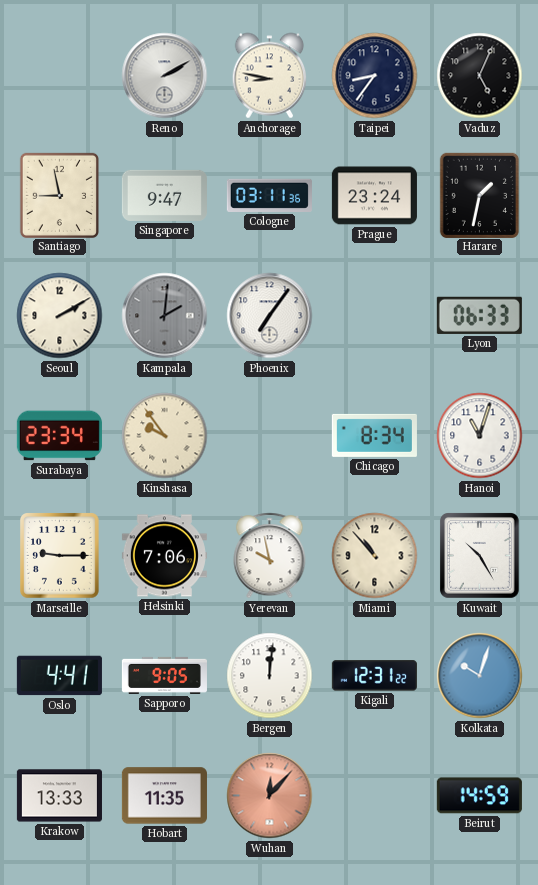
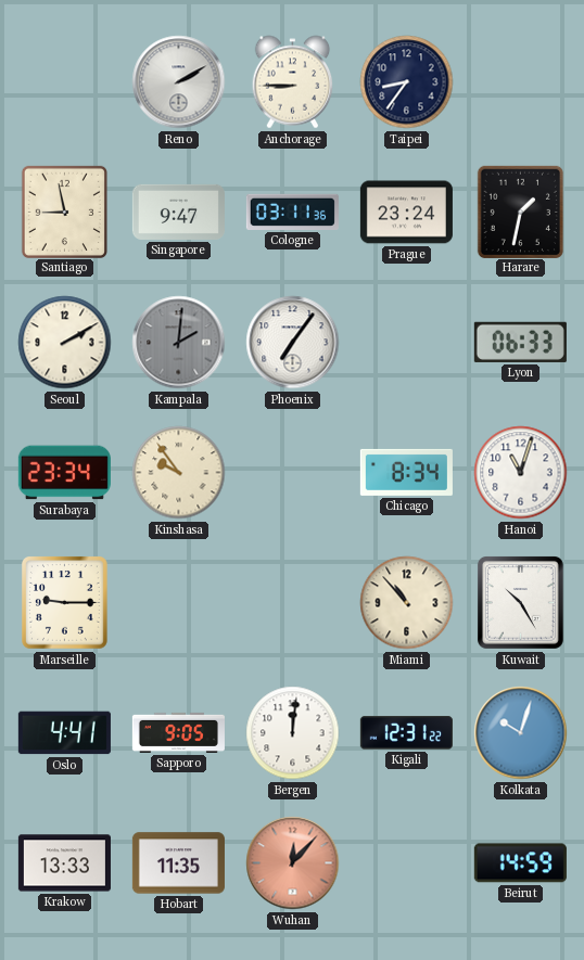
Anchorage: 8:47 -> 8:45 (293, 82)
Vaduz: 5:04 -> none (480, 76)
Helsinki: 7:06 -> none (164, 556)
Yerevan: 9:58 -> none (270, 556)
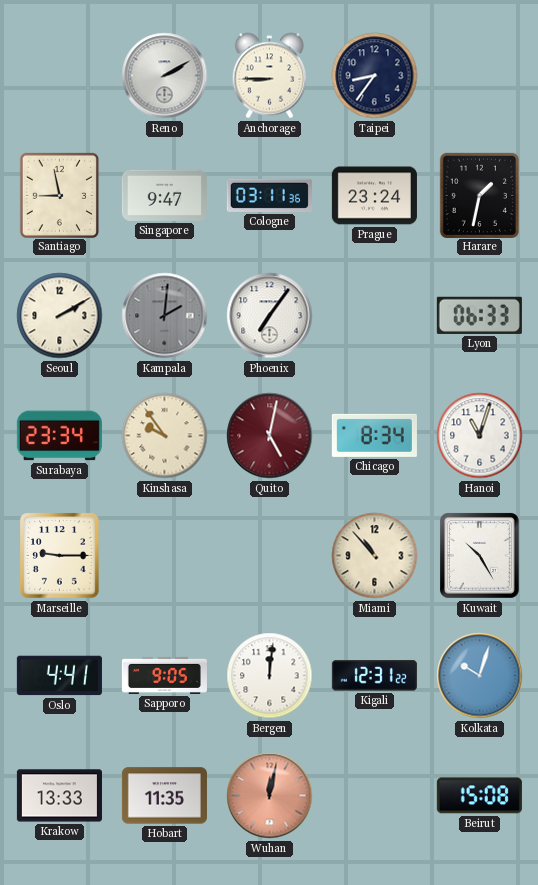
Quito: none -> 5:02 (270, 436)
Wuhan: 12:07 -> 12:02 (270, 796)
Beirut: 14:59 -> 15:08 (479, 796)
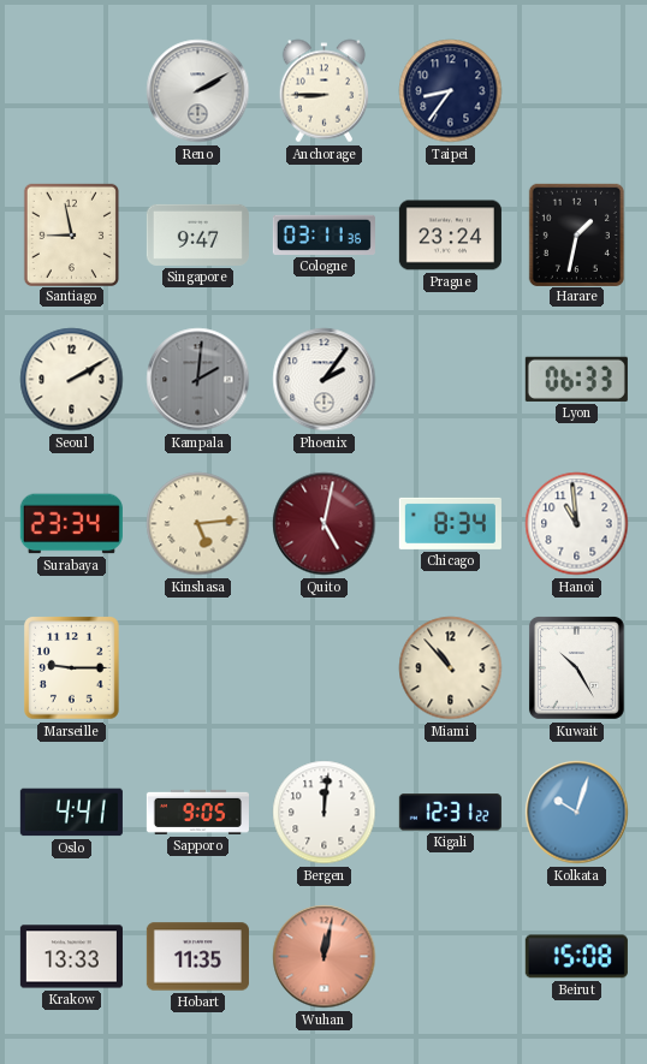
Phoenix: 7:06 -> 2:06 (325, 380)
Kinshasa: 9:54 -> 5:14 (198, 524)
Hanoi: 11:03 -> 10:59 (577, 524)
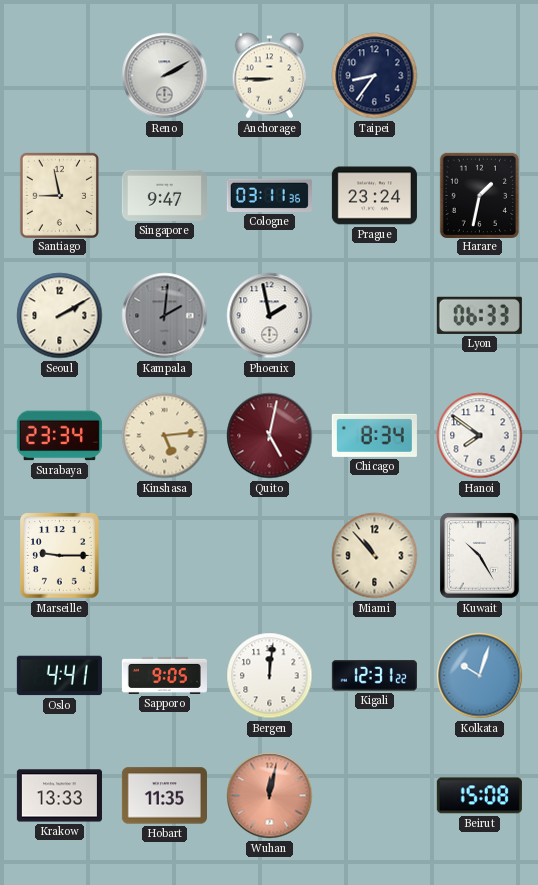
Phoenix: 2:06 -> 1:58 (270, 316)
Hanoi: 10:59 -> 7:51 (480, 436)
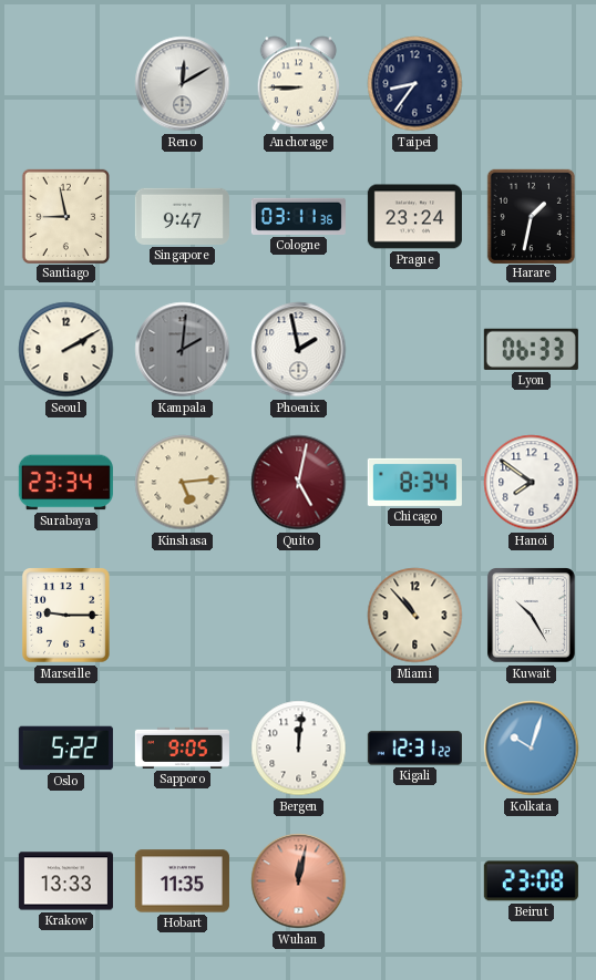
Reno: 2:10 -> 12:10 (183, 84)
Oslo: 4:41 -> 5:22 (65, 749)
Beirut: 15:08 -> 23:08 (531, 881)
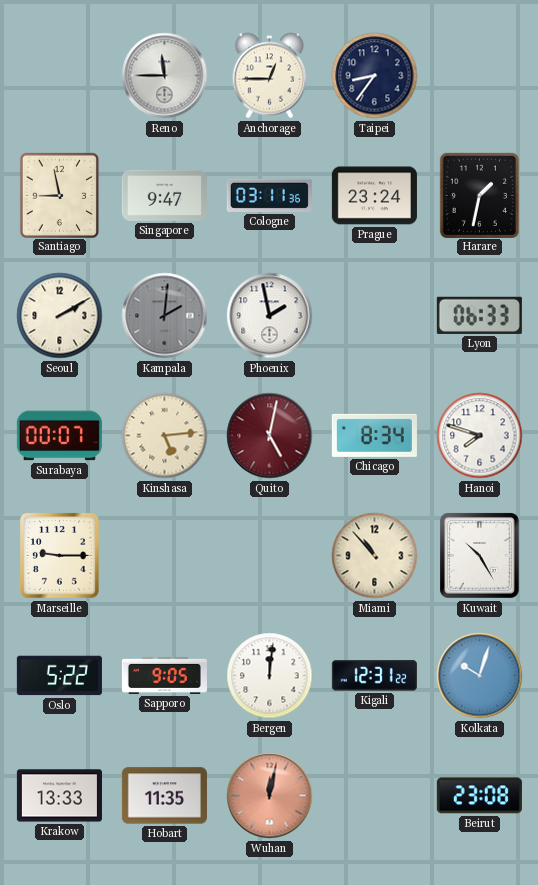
Reno: 12:10 -> 11:45 (165, 76)
Anchorage: 8:45 -> 12:45 (270, 76)
Surabaya: 23:34 -> 00:07 (59, 436)
Hanoi: 7:51 -> 7:48 (480, 436)
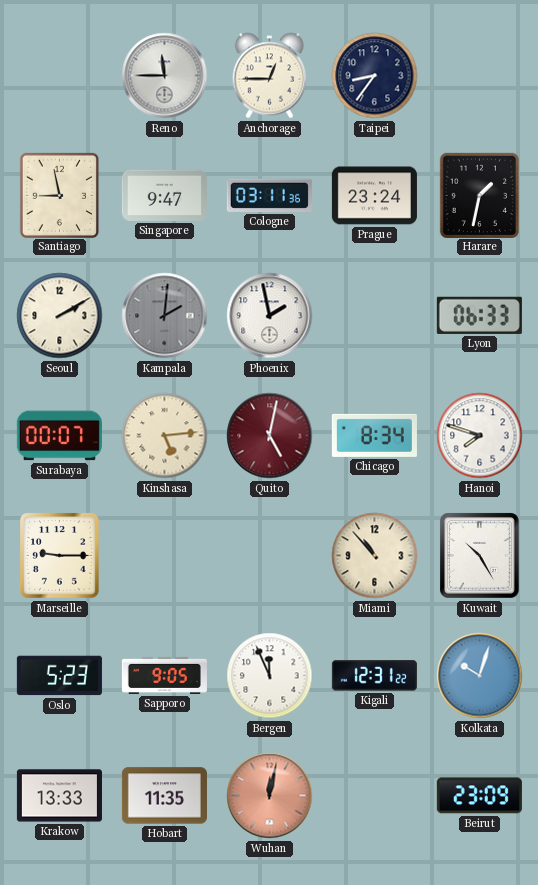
Oslo: 5:22 -> 5:23 (59, 676)
Bergen: 12:01 -> 11:56 (270, 676)
Beirut: 23:08 -> 23:09 (479, 796)
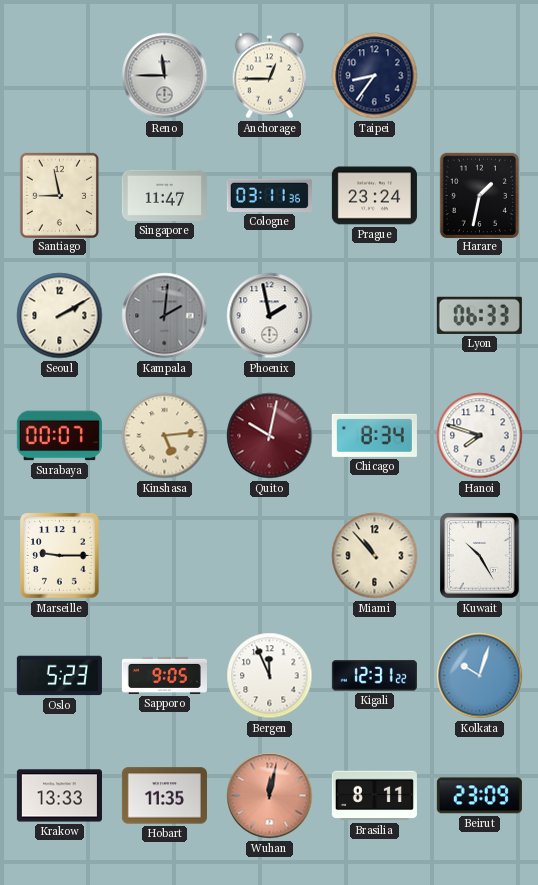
Singapore: 9:47 -> 11:47 (164, 195)
Quito: 5:02 -> 10:02 (270, 436)
Brasilia: none -> 8:11 (374, 796)
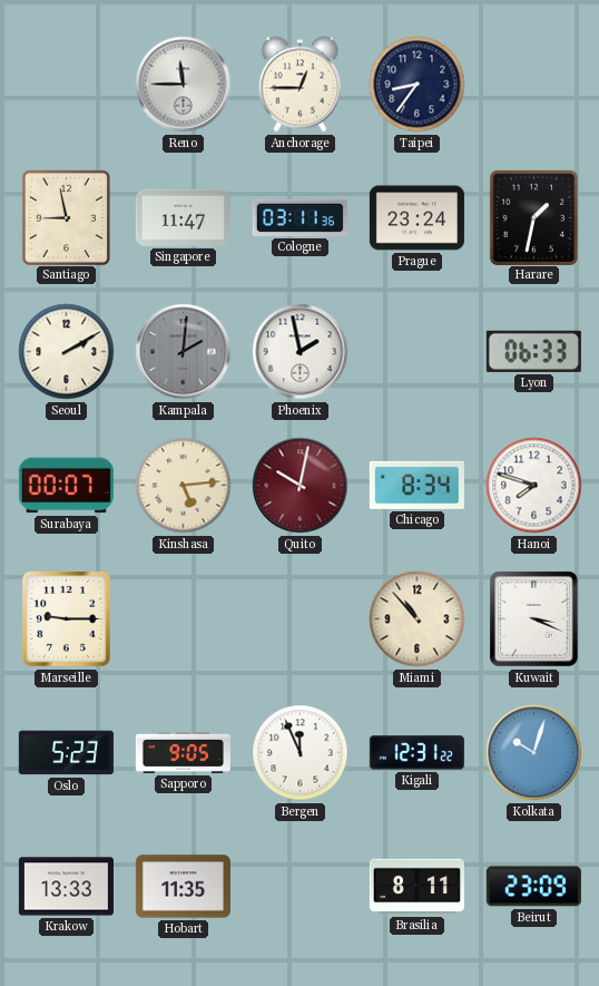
Kuwait: 10:25 -> 3:19 (533, 619)
Wuhan: 12:02 -> none (270, 796)
